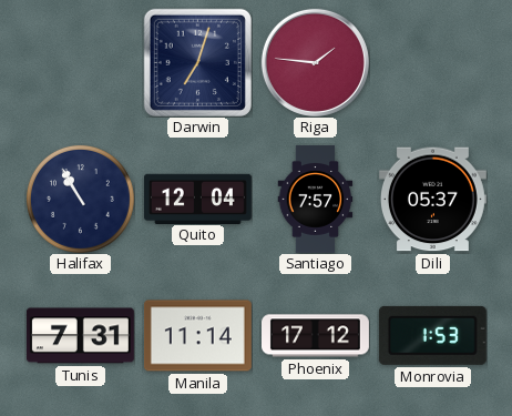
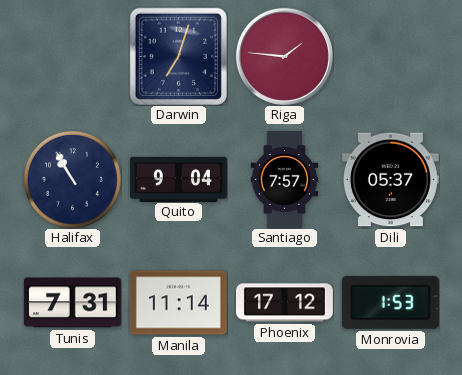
Quito: 12:04 -> 9:04 (178, 179)
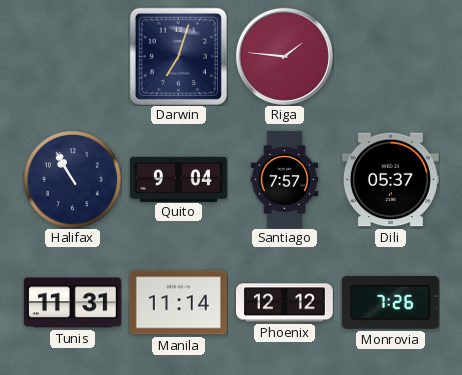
Tunis: 7:31 -> 11:31 (72, 303)
Phoenix: 17:12 -> 12:12 (285, 303)
Monrovia: 1:53 -> 7:26 (390, 302)
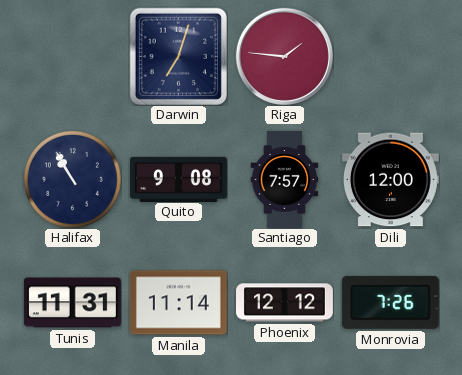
Quito: 9:04 -> 9:08 (178, 179)
Dili: 05:37 -> 12:00 (390, 180)
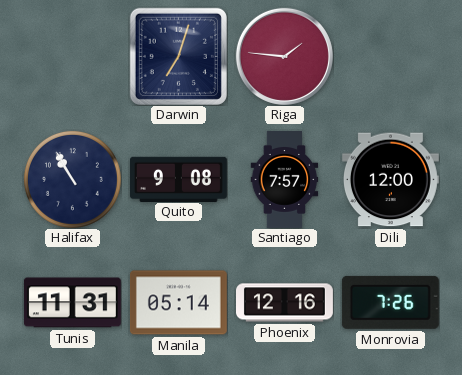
Manila: 11:14 -> 05:14 (178, 303)
Phoenix: 12:12 -> 12:16 (285, 303)
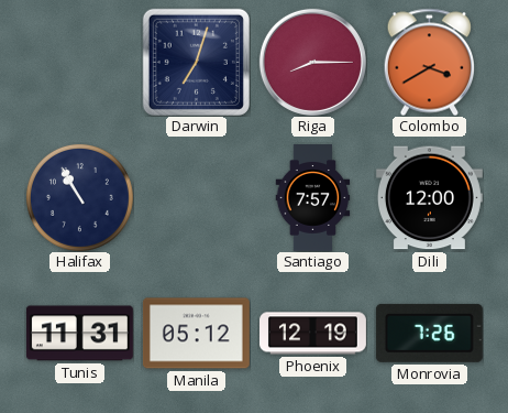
Riga: 1:46 -> 8:15 (312, 62)
Colombo: none -> 3:40 (429, 62)
Quito: 9:08 -> none (178, 179)
Manila: 05:14 -> 05:12 (196, 334)
Phoenix: 12:16 -> 12:19 (313, 334)
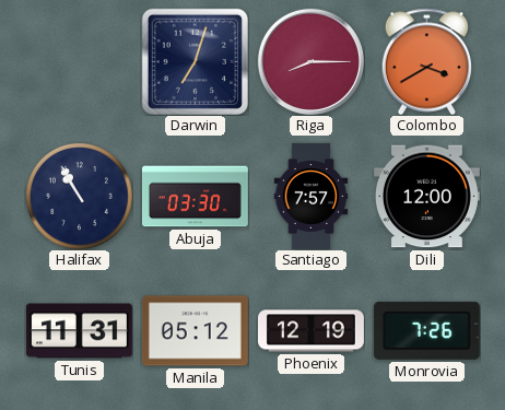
Abuja: none -> 03:30 (195, 197)
